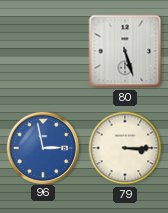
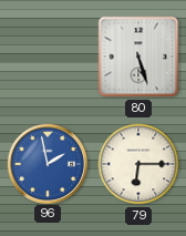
96: 2:58 -> 1:58 (46, 163)
79: 3:15 -> 6:15 (138, 164)
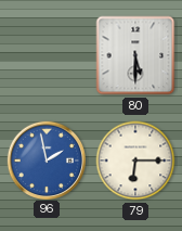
80: 5:27 -> 5:30 (135, 55)
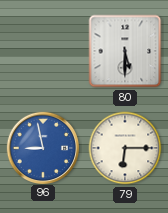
96: 1:58 -> 8:58 (42, 147)
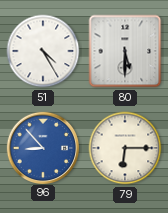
51: none -> 4:25 (43, 51)
96: 8:58 -> 8:53 (42, 147)
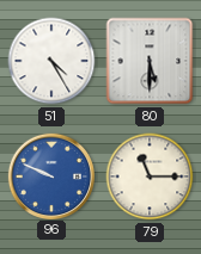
96: 8:53 -> 9:49 (50, 175)
79: 6:15 -> 11:15 (150, 176)
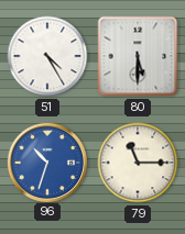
96: 9:49 -> 10:33 (46, 161)
